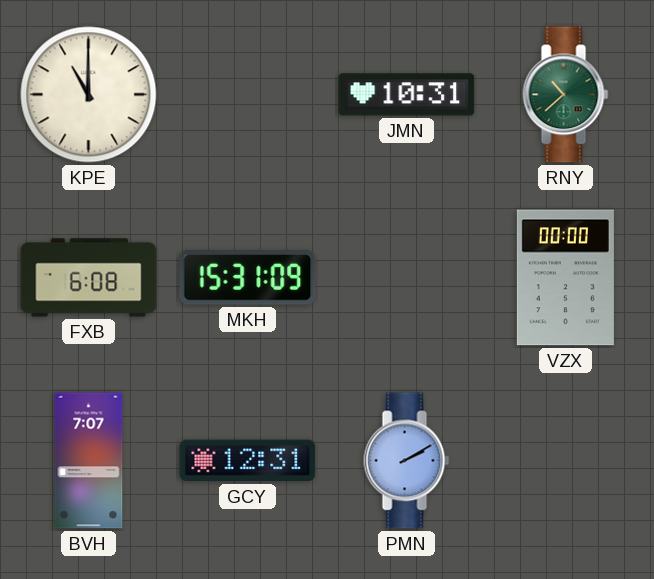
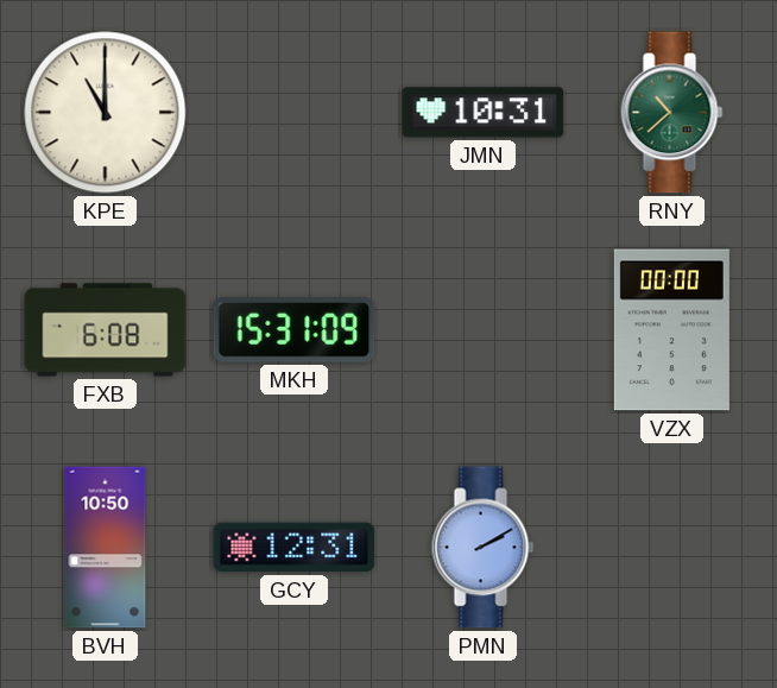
BVH: 7:07 -> 10:50 (106, 548)
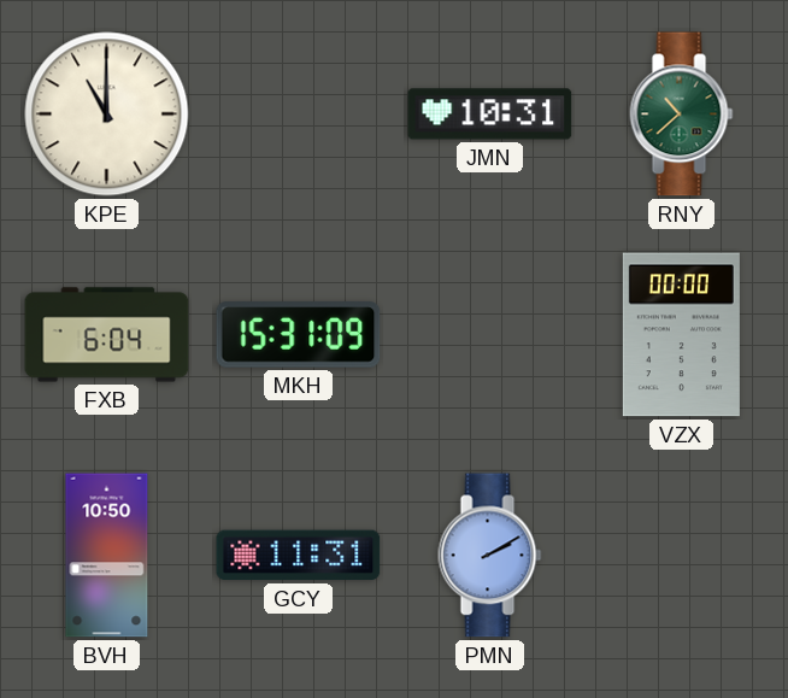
FXB: 6:08 -> 6:04 (107, 335)
GCY: 12:31 -> 11:31 (299, 556)
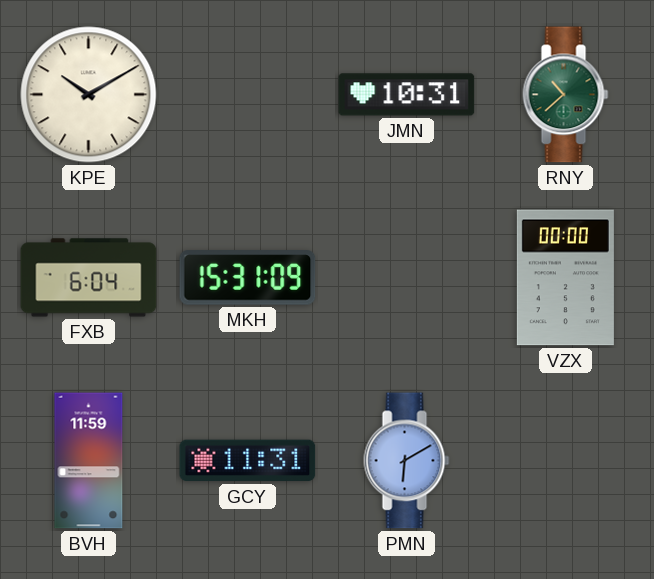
KPE: 11:00 -> 10:10 (89, 95)
BVH: 10:50 -> 11:59 (89, 461)
PMN: 2:10 -> 6:10 (407, 461)
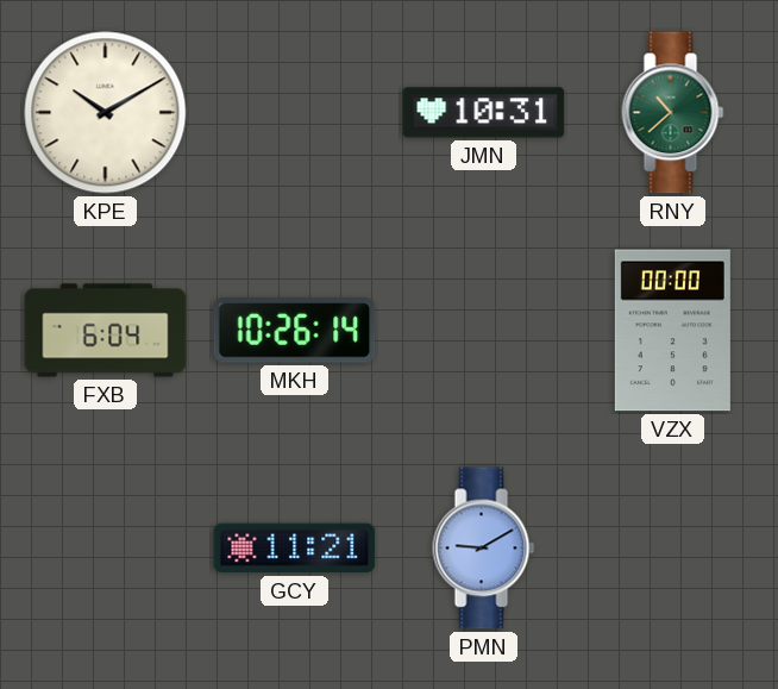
MKH: 15:31 -> 10:26 (295, 331)
BVH: 11:59 -> none (89, 461)
GCY: 11:31 -> 11:21 (295, 549)
PMN: 6:10 -> 9:10 (484, 549)
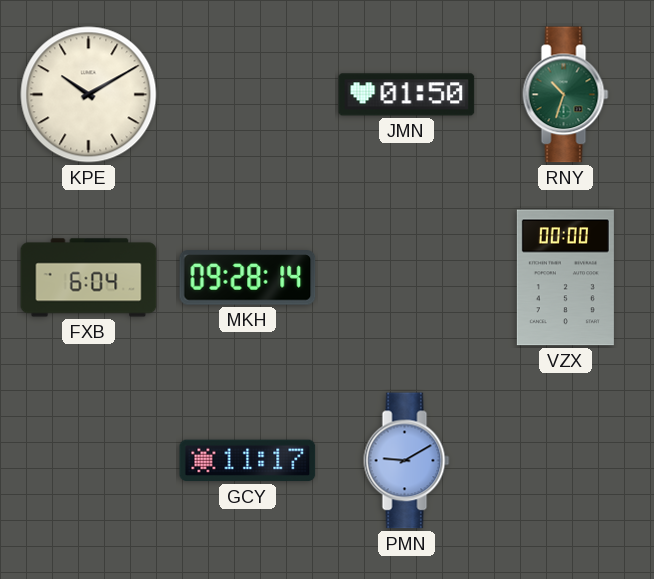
JMN: 10:31 -> 01:50 (407, 95)
RNY: 10:38 -> 10:33 (566, 95)
MKH: 10:26 -> 09:28 (248, 278)
GCY: 11:21 -> 11:17 (248, 461)
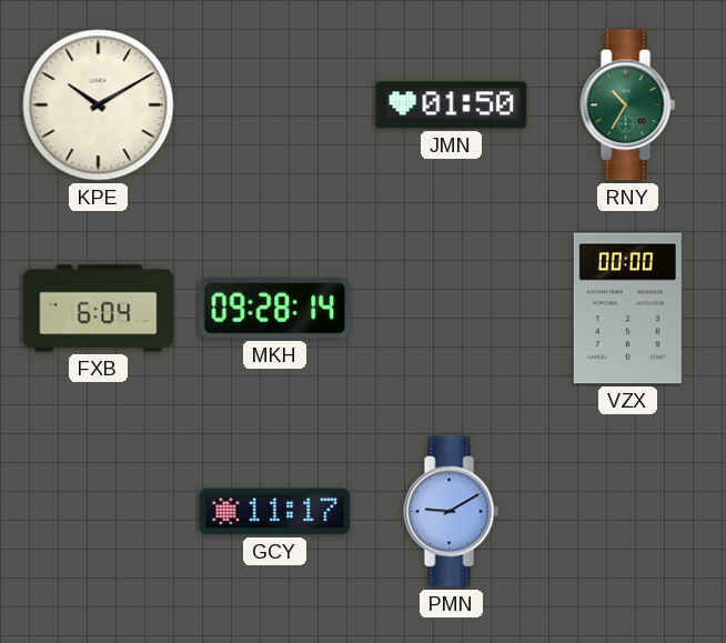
RNY: 10:33 -> 10:35 (628, 106)
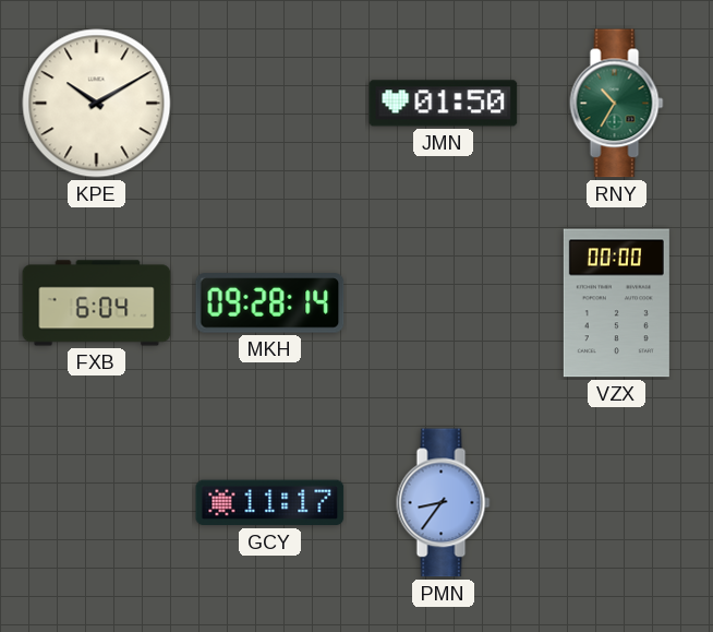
PMN: 9:10 -> 8:36 (444, 503)
